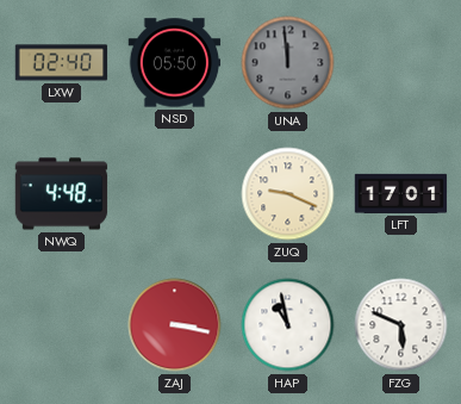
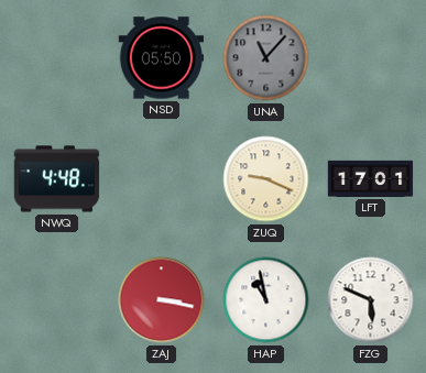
LXW: 02:40 -> none (62, 63)
UNA: 11:59 -> 11:07 (266, 58)
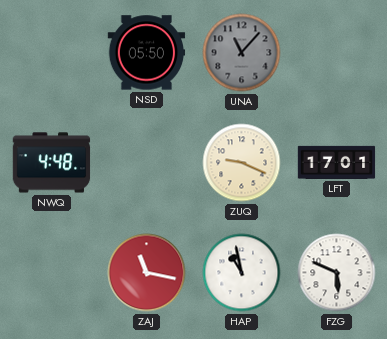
ZAJ: 3:17 -> 11:17 (147, 273)
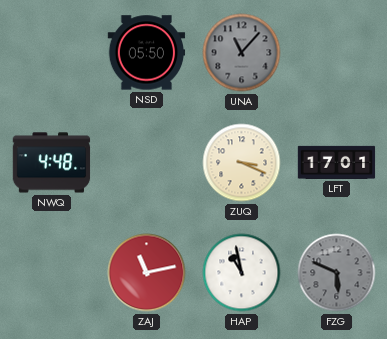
ZUQ: 9:19 -> 3:19 (242, 163)
ZAJ: 11:17 -> 11:13 (147, 273)
FZG dial: white -> grey (337, 273)
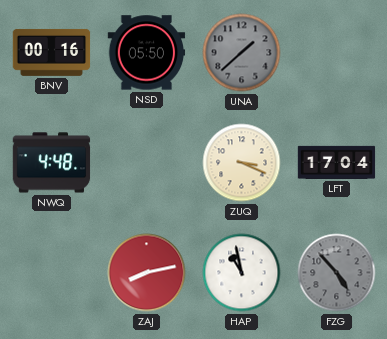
BNV: none -> 00:16 (52, 52)
UNA: 11:07 -> 1:38 (242, 53)
LFT: 17:01 -> 17:04 (337, 162)
ZAJ: 11:13 -> 8:13 (147, 273)
FZG: 5:49 -> 4:53 (337, 273)
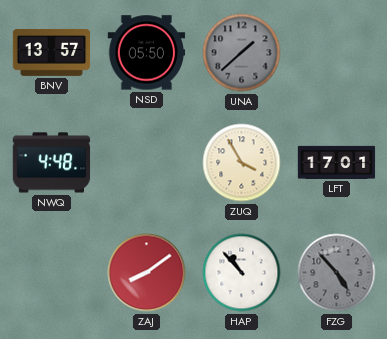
BNV: 00:16 -> 13:57 (52, 52)
ZUQ: 3:19 -> 3:55 (242, 163)
LFT: 17:04 -> 17:01 (337, 162)
ZAJ: 8:13 -> 8:09 (147, 273)
HAP: 10:58 -> 10:53 (242, 273)
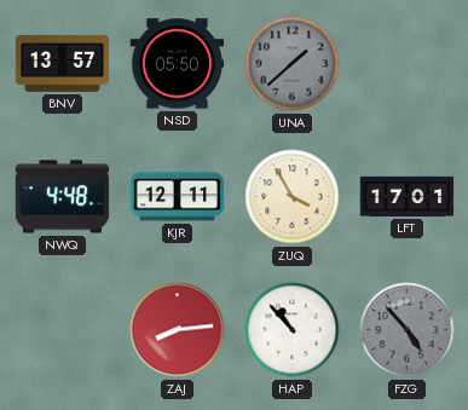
KJR: none -> 12:11 (178, 197)
ZAJ: 8:09 -> 8:14 (178, 330)
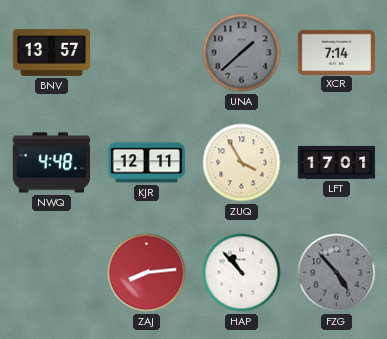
NSD: 05:50 -> none (178, 64)
XCR: none -> 7:14 (337, 52)
